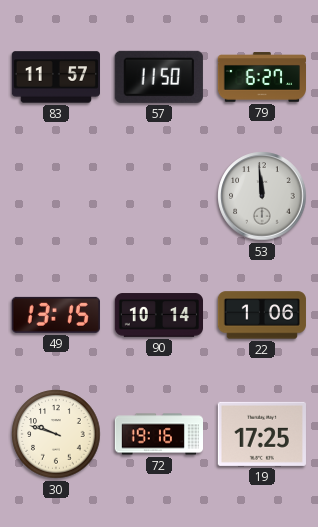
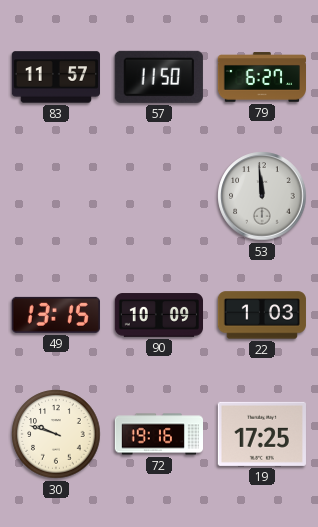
90: 10:14 -> 10:09 (158, 315)
22: 1:06 -> 1:03 (262, 315)
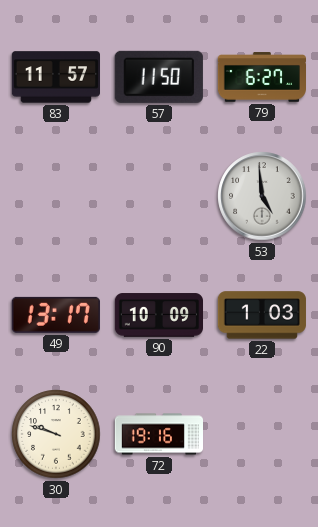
53: 11:59 -> 4:59 (262, 196)
49: 13:15 -> 13:17 (56, 315)
19: 17:25 -> none (262, 434)
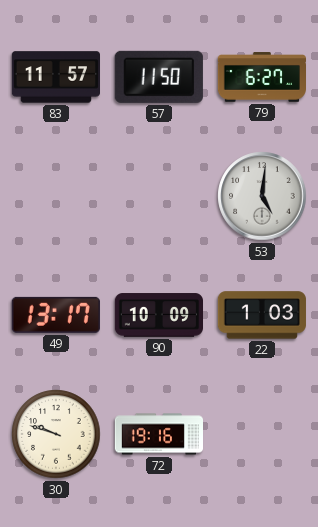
53: 4:59 -> 5:01 (262, 196)
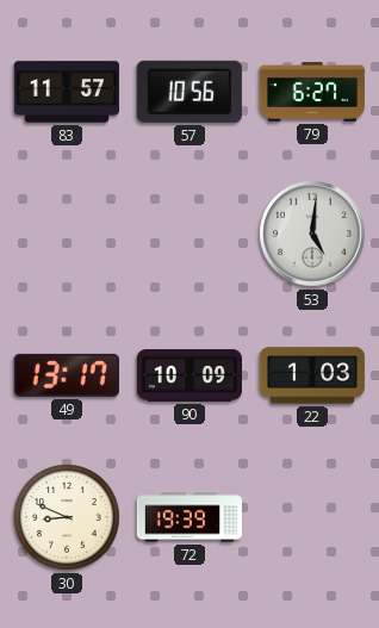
57: 11:50 -> 10:56 (189, 92)
30: 9:48 -> 8:49 (67, 517)
72: 19:16 -> 19:39 (188, 517)
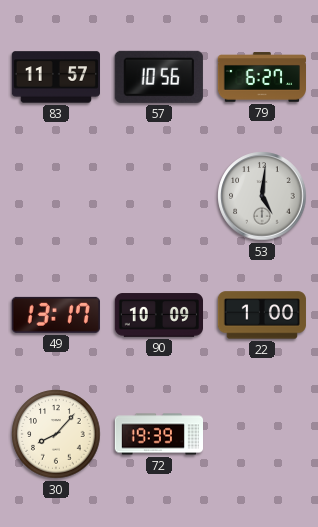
22: 1:03 -> 1:00 (262, 315)
30: 8:49 -> 8:07 (56, 434)
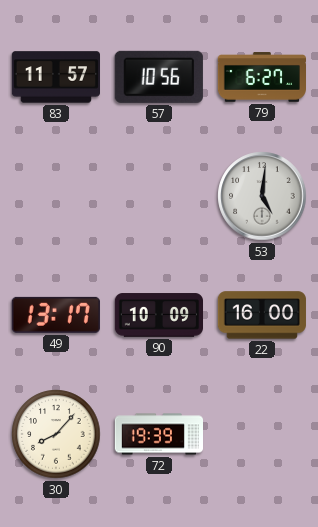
22: 1:00 -> 16:00 (262, 315)
